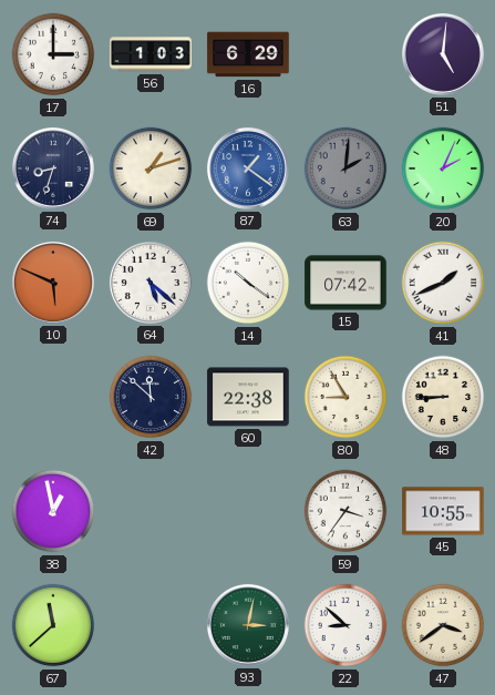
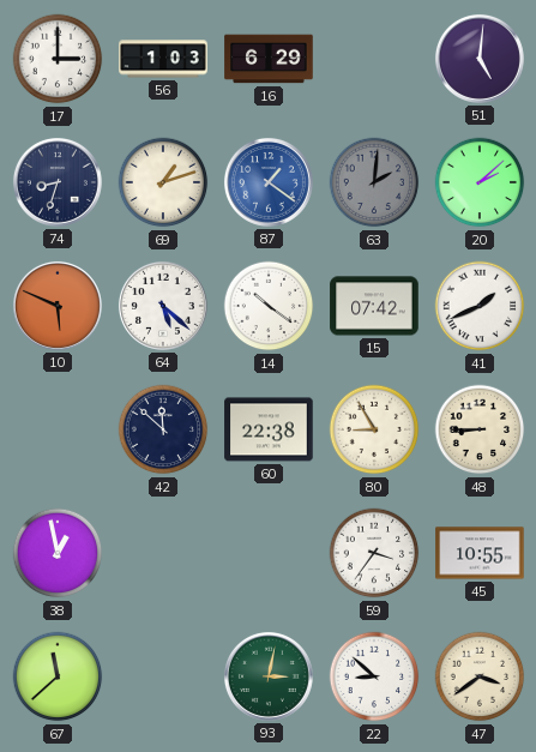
20: 2:04 -> 2:08 (480, 182)
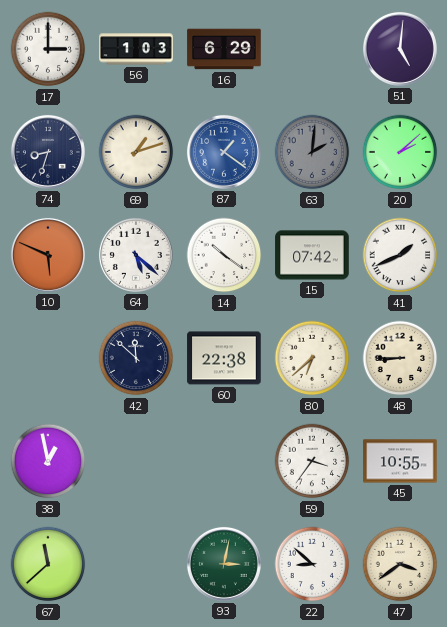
80: 8:55 -> 6:38 (312, 358)
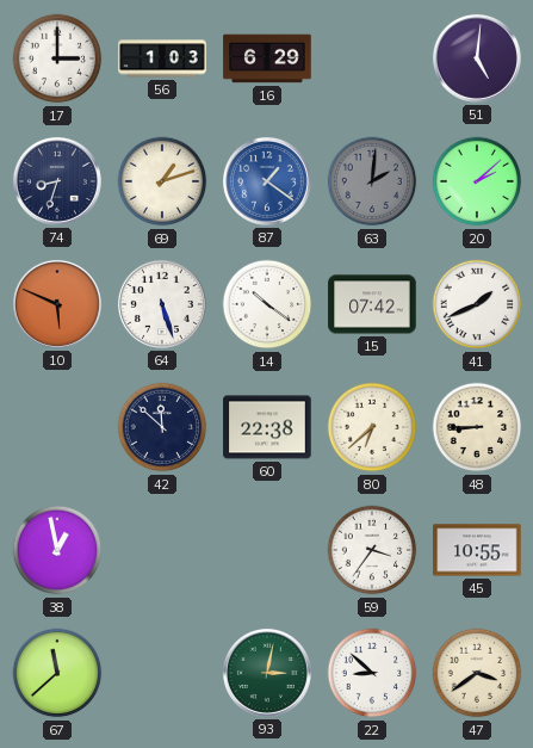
64: 5:22 -> 5:27 (162, 304)
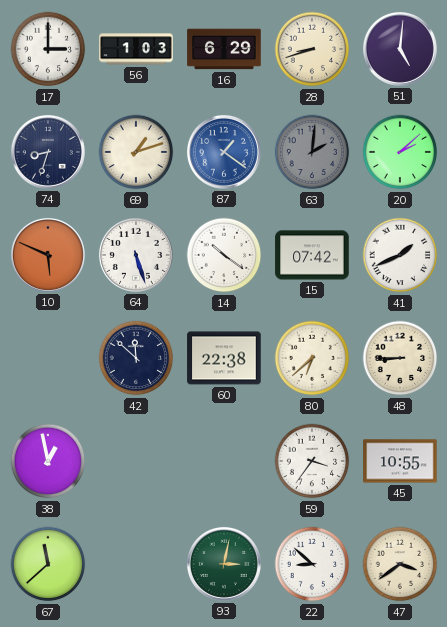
28: none -> 8:42 (312, 49)
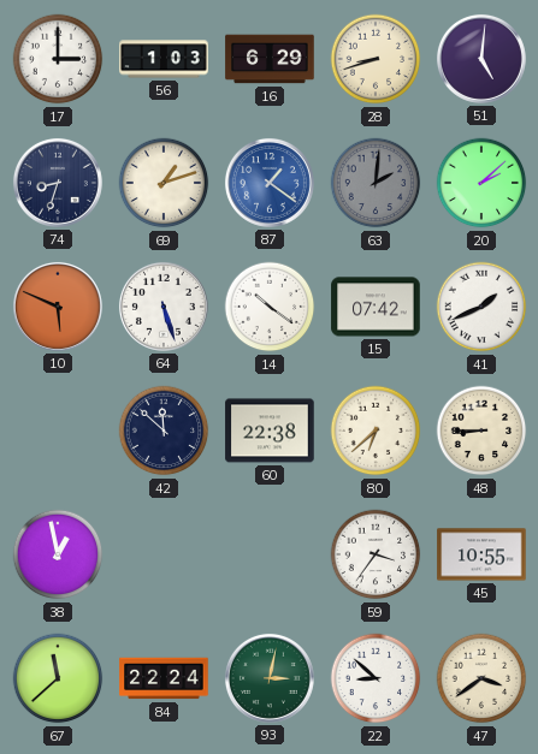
84: none -> 22:24 (164, 678)
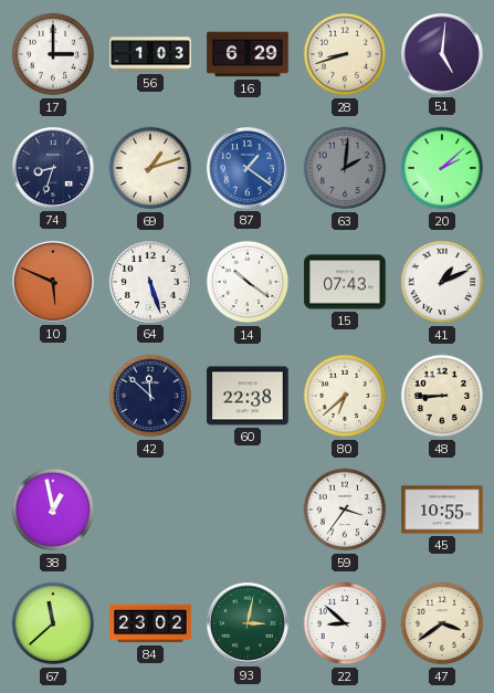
15: 07:42 -> 07:43 (345, 282)
41: 1:41 -> 1:11 (442, 282)
84: 22:24 -> 23:02 (150, 623)
